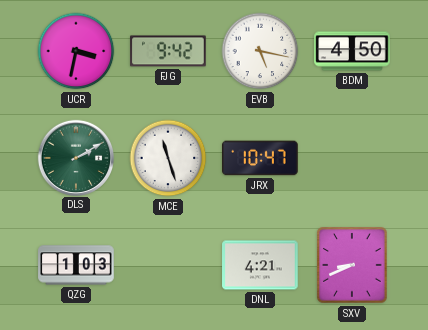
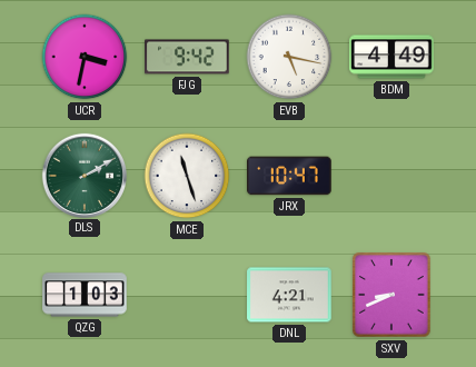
BDM: 4:50 -> 4:49 (391, 57)
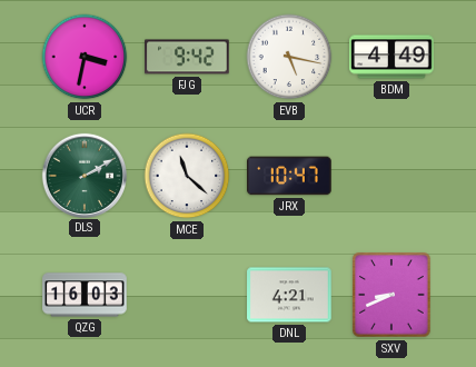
MCE: 11:27 -> 11:22 (187, 176)
QZG: 1:03 -> 16:03 (85, 295)
